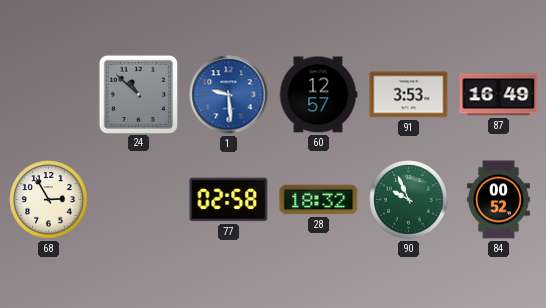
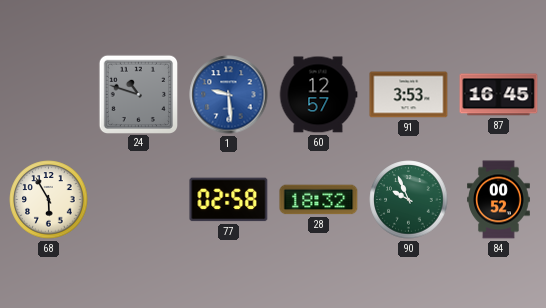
24: 10:52 -> 10:48 (138, 94)
87: 16:49 -> 16:45 (499, 95)
68: 2:55 -> 5:55 (49, 200)
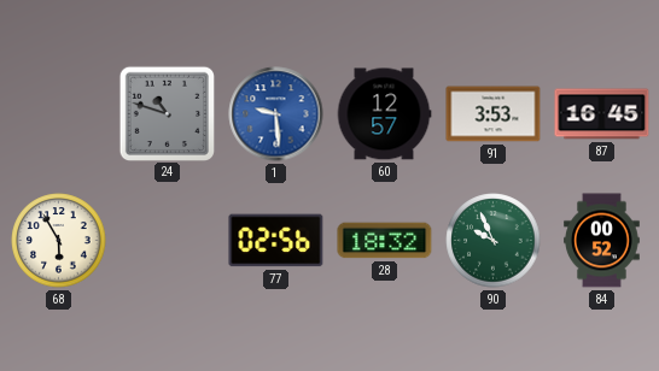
77: 02:58 -> 02:56 (276, 241)
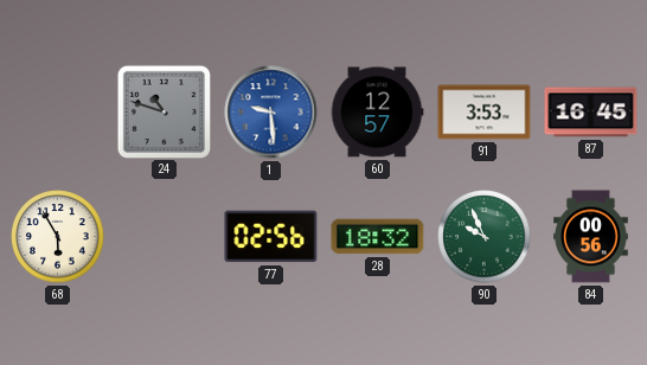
84: 00:52 -> 00:56 (591, 237)
